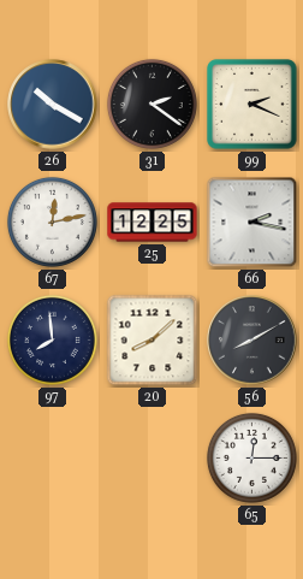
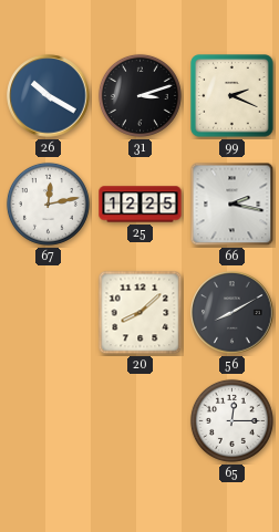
31: 2:21 -> 3:12 (139, 95)
97: 7:59 -> none (52, 339)
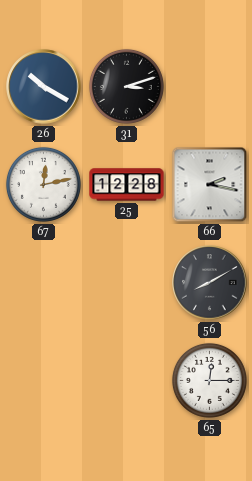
99: 2:19 -> none (232, 96)
25: 12:25 -> 12:28 (127, 185)
20: 8:08 -> none (141, 313)
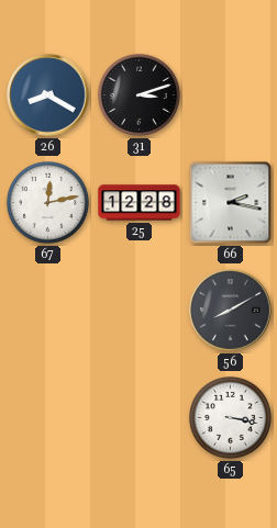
26: 10:20 -> 8:20 (48, 96)
65: 12:15 -> 3:17 (230, 417)
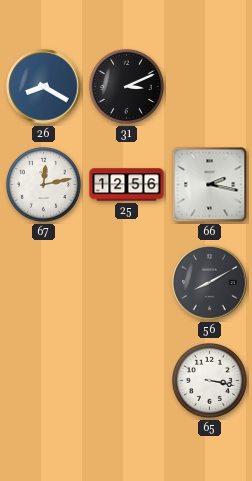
31: 3:12 -> 3:11 (126, 86)
25: 12:28 -> 12:56 (127, 185)
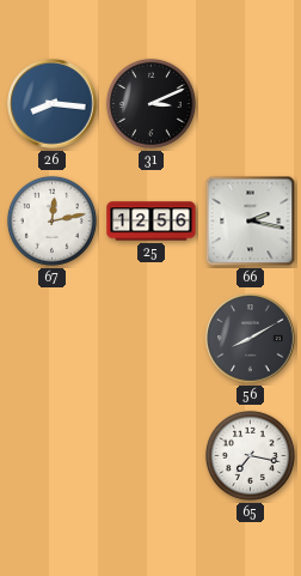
26: 8:20 -> 8:16 (53, 104)
65: 3:17 -> 7:17 (250, 455)
